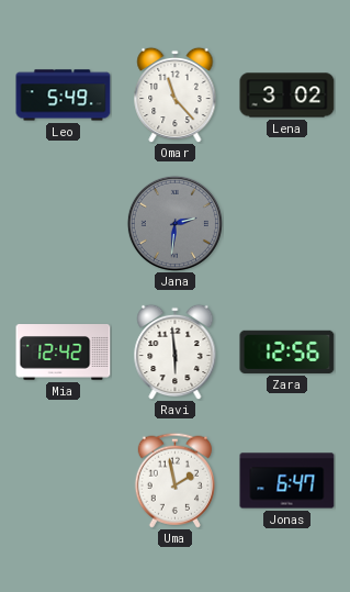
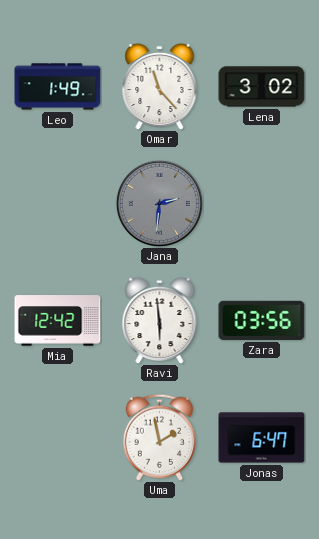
Leo: 5:49 -> 1:49 (58, 87)
Zara: 12:56 -> 03:56 (262, 320)
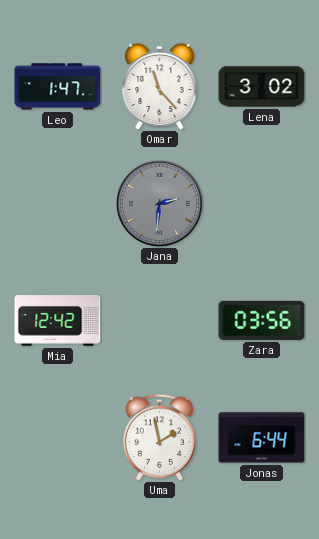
Leo: 1:49 -> 1:47 (58, 87)
Ravi: 5:59 -> none (160, 320)
Jonas: 6:47 -> 6:44 (262, 438)
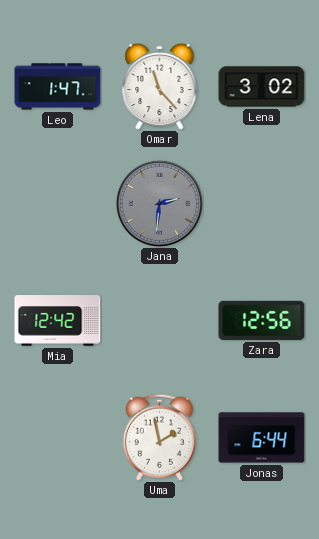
Zara: 03:56 -> 12:56 (262, 320)
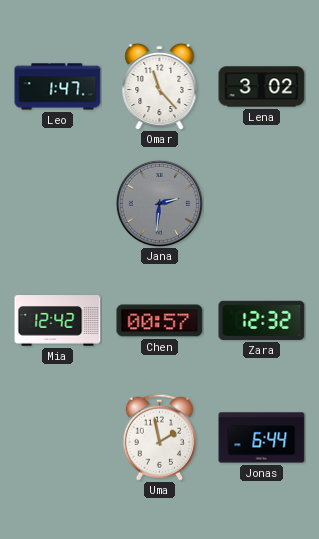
Chen: none -> 00:57 (160, 321)
Zara: 12:56 -> 12:32 (262, 320)
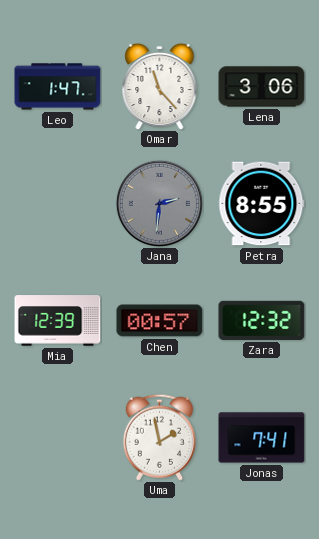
Lena: 3:02 -> 3:06 (262, 87)
Petra: none -> 8:55 (262, 204)
Mia: 12:42 -> 12:39 (58, 321)
Jonas: 6:44 -> 7:41 (262, 438)
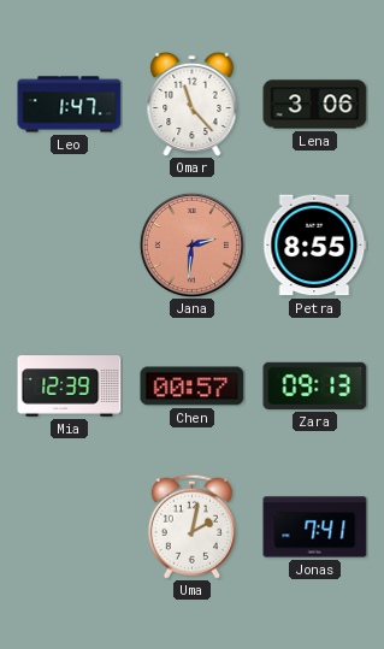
Jana dial: grey -> salmon (191, 244)
Zara: 12:32 -> 09:13 (315, 385)
Uma: 1:58 -> 2:02 (191, 526)
